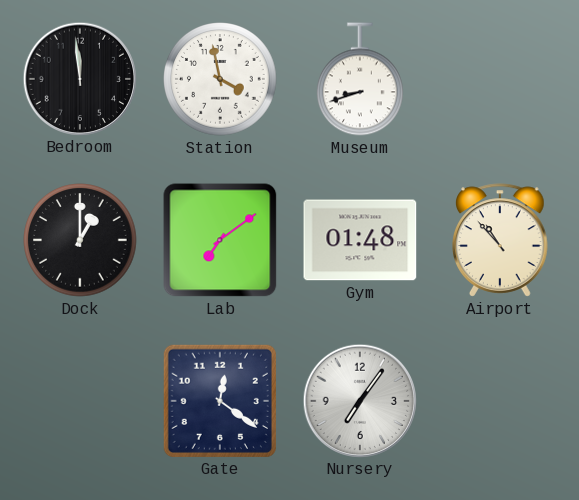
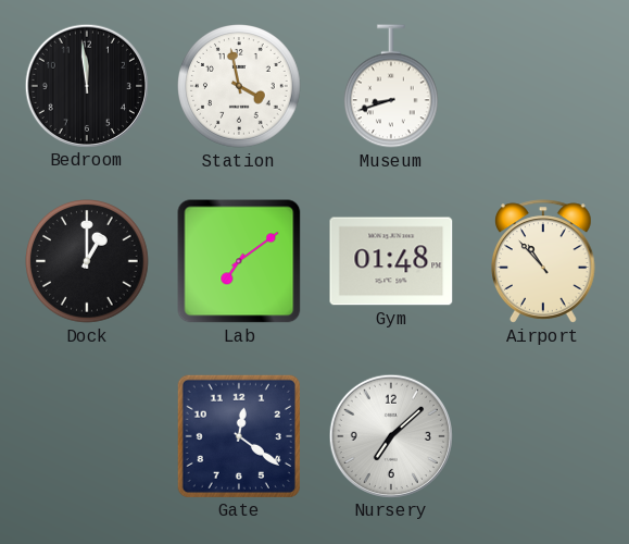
Nursery: 7:06 -> 7:08 (390, 435)
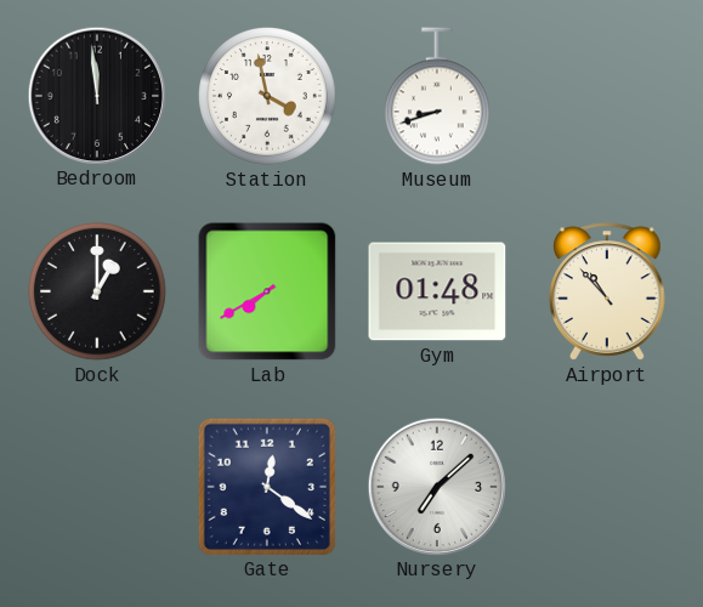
Lab: 7:09 -> 7:40 (267, 291)
